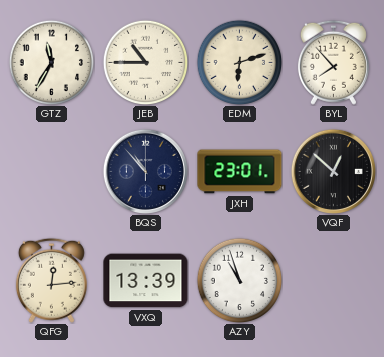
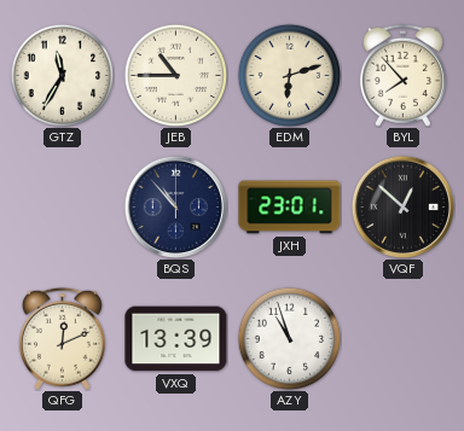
QFG: 12:14 -> 12:11 (62, 338)
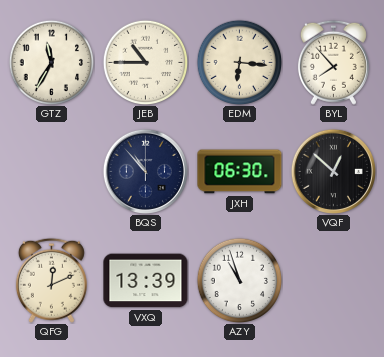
EDM: 6:12 -> 6:16 (239, 62)
JXH: 23:01 -> 06:30 (240, 172)
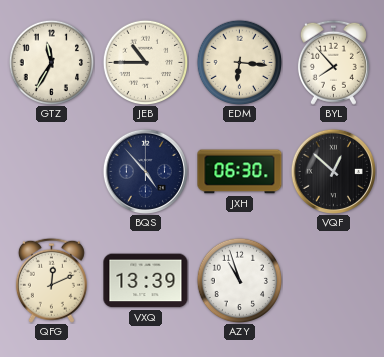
BQS: 10:53 -> 4:53 (145, 171)
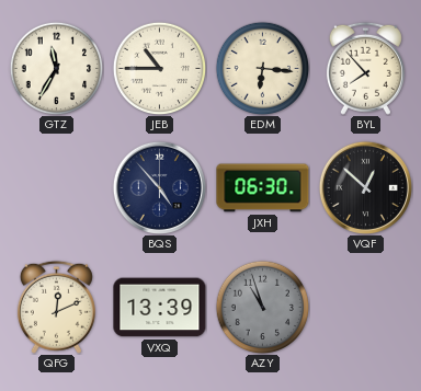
AZY dial: white -> grey (262, 307)
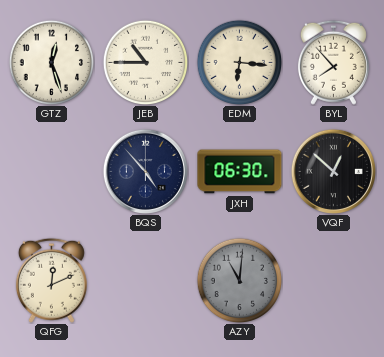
GTZ: 11:35 -> 12:27 (51, 62)
VXQ: 13:39 -> none (160, 308)
AZY: 10:57 -> 11:01 (239, 280)
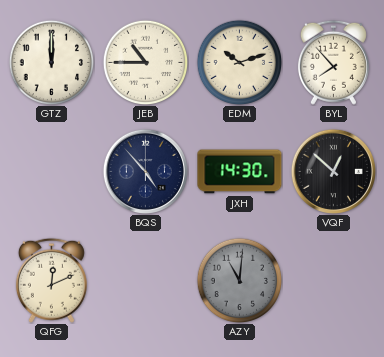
GTZ: 12:27 -> 12:00 (51, 62)
EDM: 6:16 -> 10:12 (239, 62)
JXH: 06:30 -> 14:30 (240, 172)
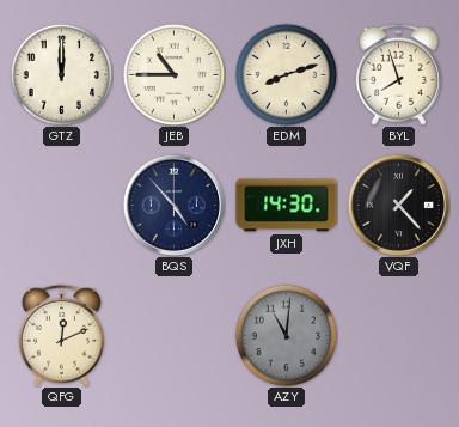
EDM: 10:12 -> 8:12 (286, 74)
BYL: 7:53 -> 7:57 (398, 74)
VQF: 12:52 -> 1:23 (398, 205)
